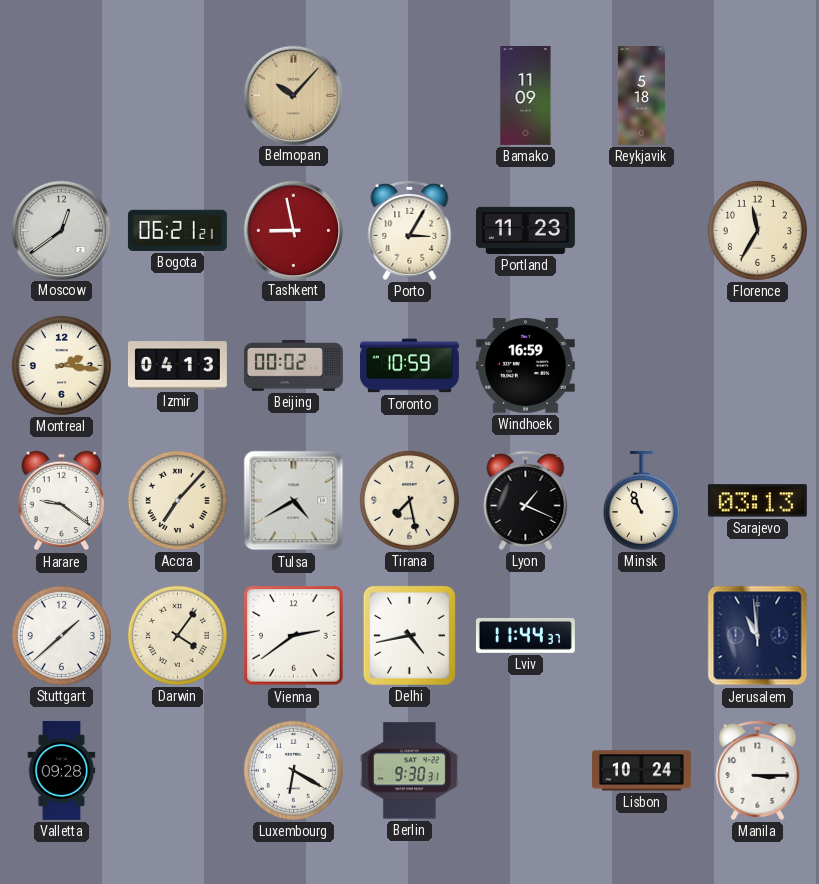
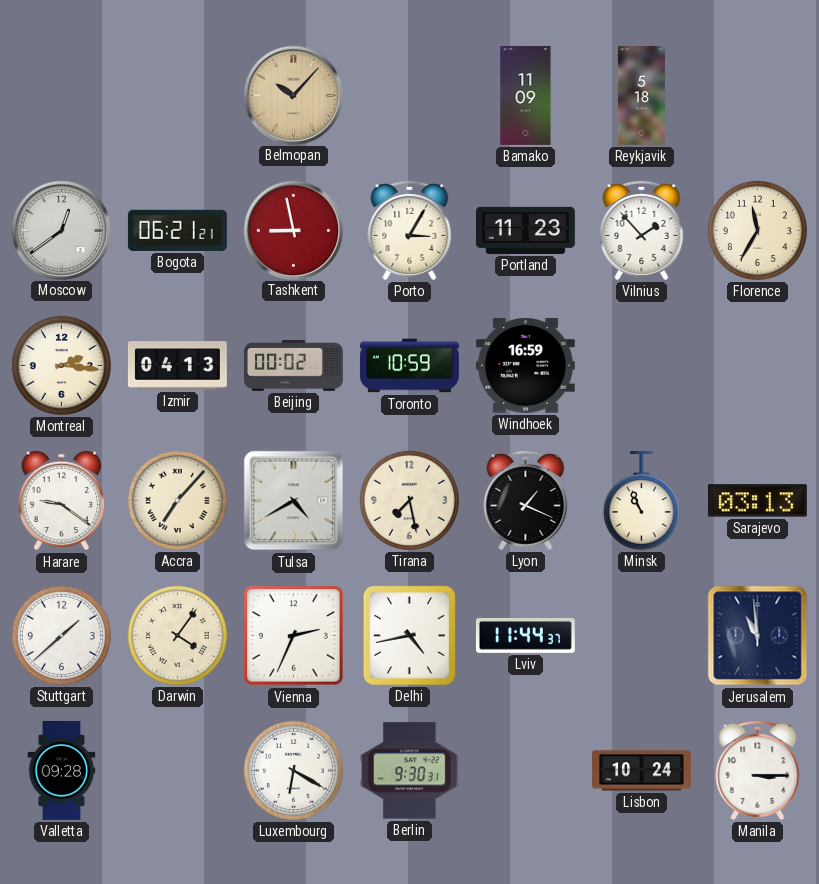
Vilnius: none -> 1:53 (642, 230)
Vienna: 2:39 -> 2:34 (294, 636)
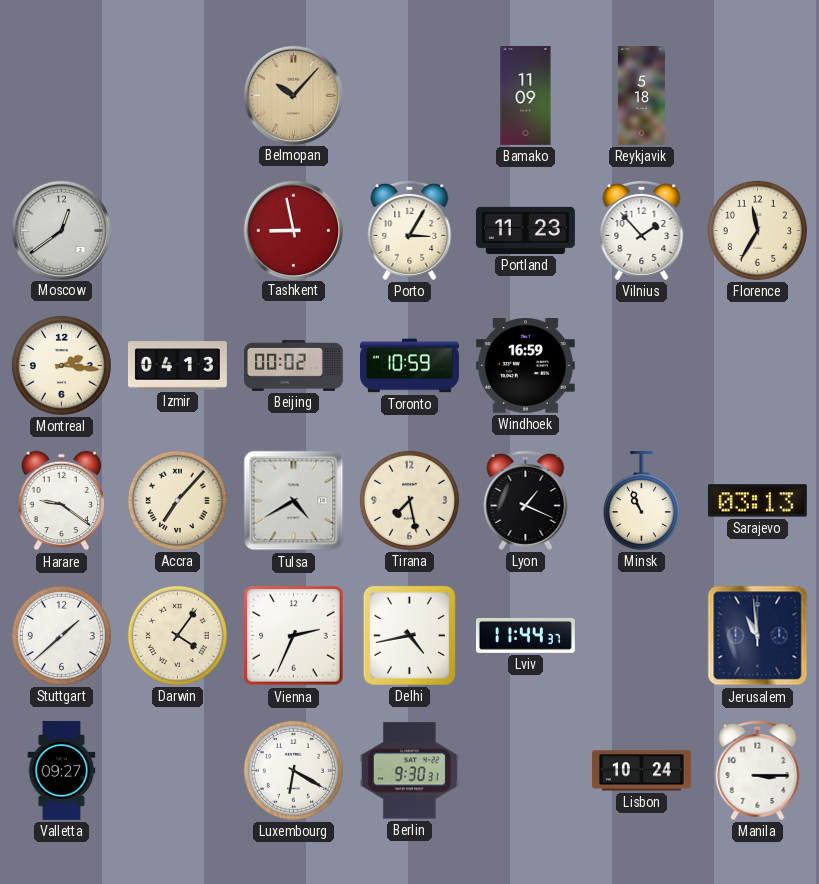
Bogota: 06:21 -> none (177, 230)
Valletta: 09:28 -> 09:27 (62, 770)
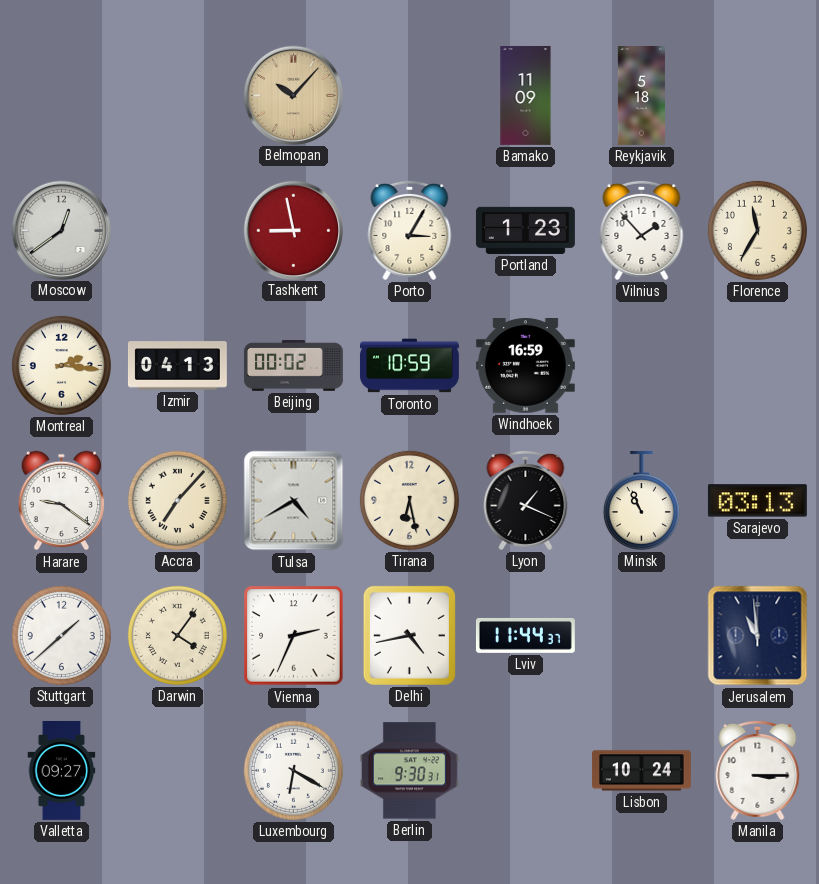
Portland: 11:23 -> 1:23 (525, 230)
Tirana: 7:28 -> 6:28 (409, 500)
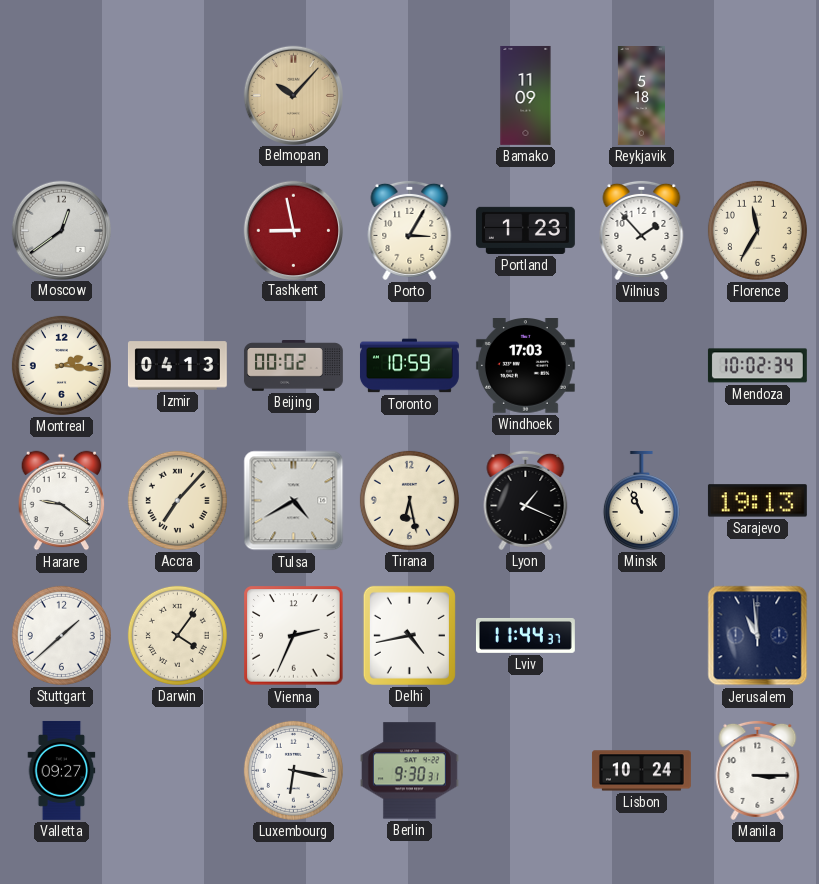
Windhoek: 16:59 -> 17:03 (525, 366)
Mendoza: none -> 10:02 (757, 366)
Sarajevo: 03:13 -> 19:13 (757, 501)
Luxembourg: 6:20 -> 6:17 (293, 770)
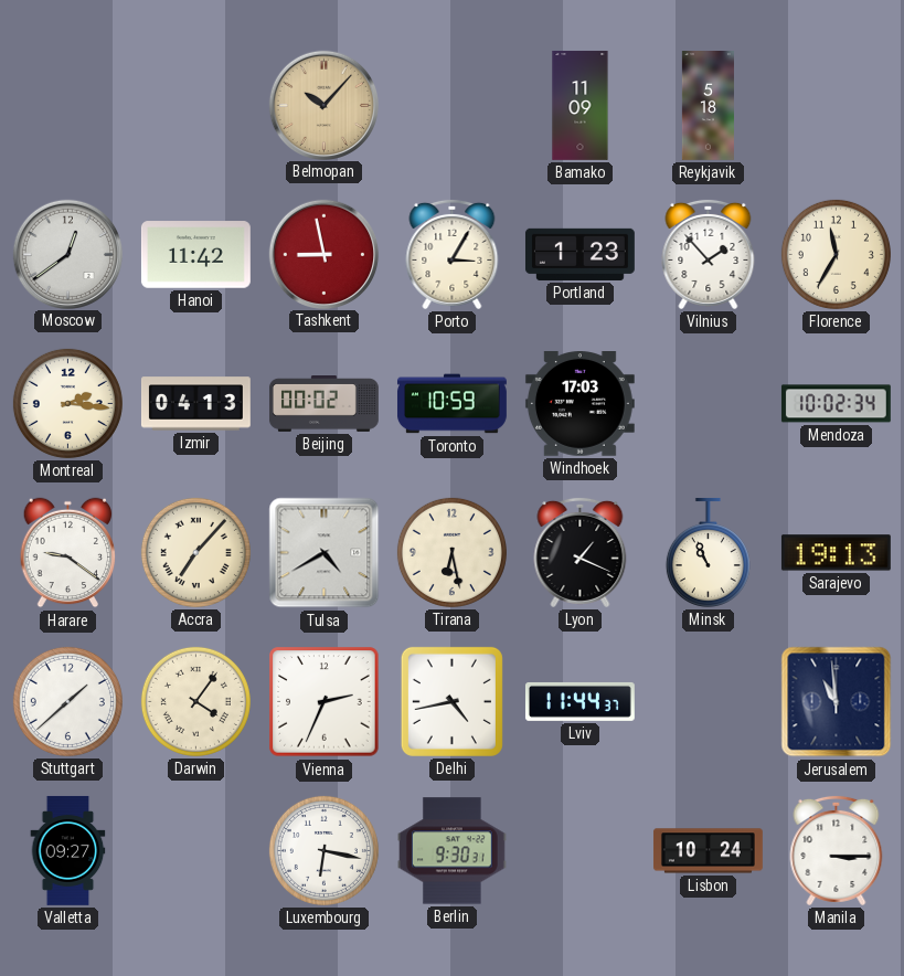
Hanoi: none -> 11:42 (195, 255)
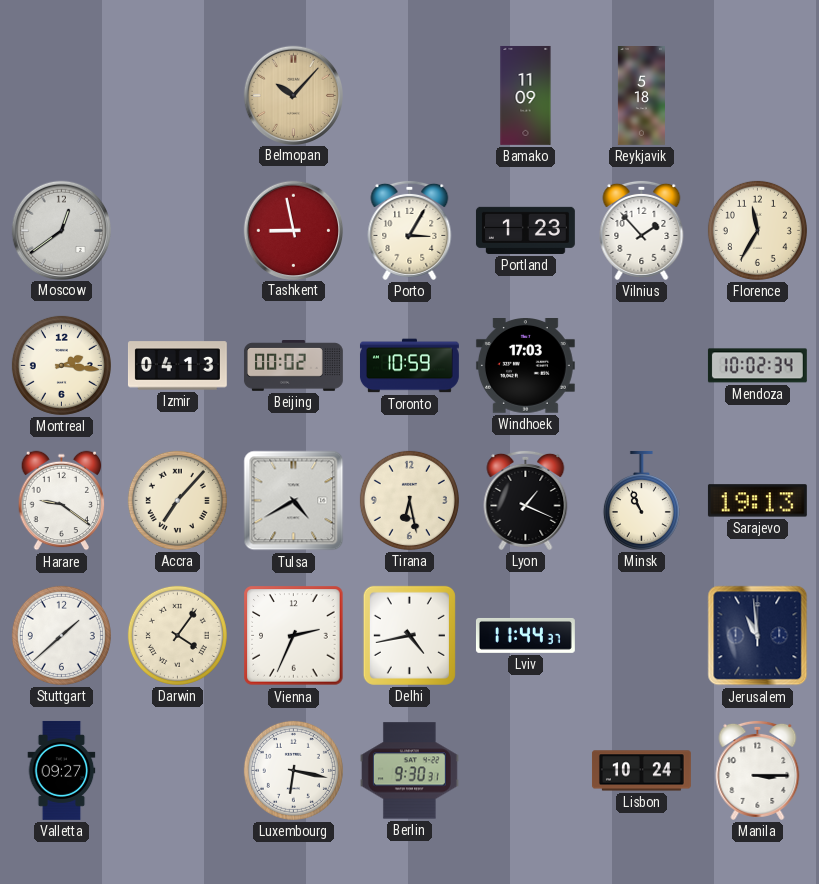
Hanoi: 11:42 -> none (195, 255)
